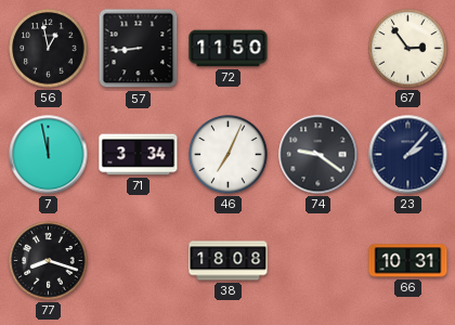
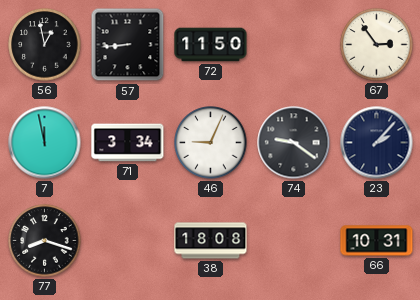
46: 7:04 -> 9:04 (211, 143)
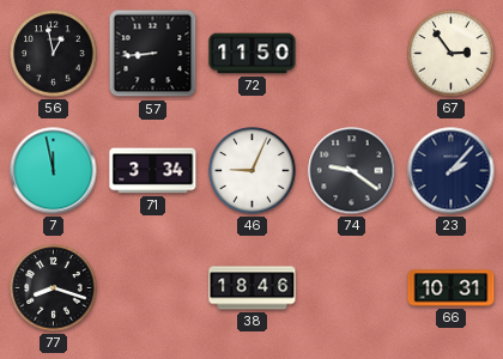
38: 18:08 -> 18:46 (253, 288)
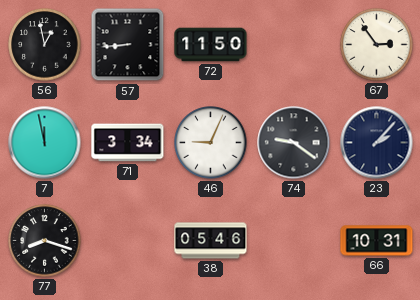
38: 18:46 -> 05:46 (211, 241)
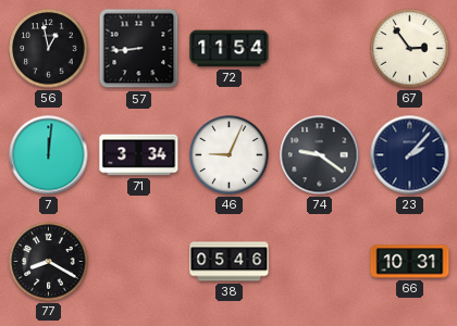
72: 11:50 -> 11:54 (230, 49)
7: 11:58 -> 12:01 (49, 155)
77: 8:18 -> 8:20 (49, 262)
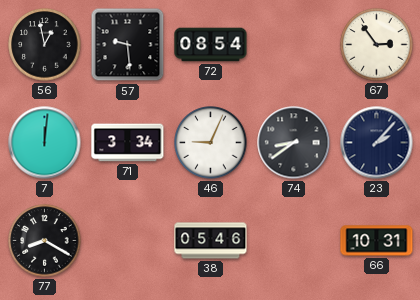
57: 8:44 -> 9:29 (128, 45)
72: 11:54 -> 08:54 (211, 45)
74: 9:21 -> 8:39 (294, 143)
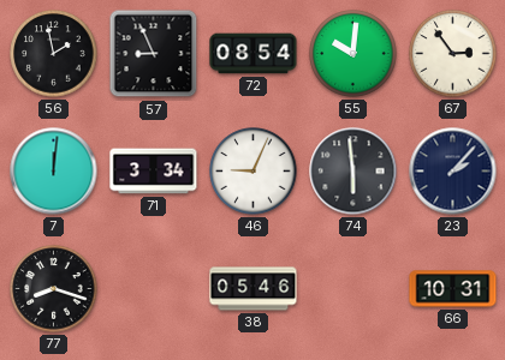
56: 12:58 -> 1:58 (54, 54)
57: 9:29 -> 8:56 (154, 54)
55: none -> 10:01 (353, 54)
74: 8:39 -> 5:59 (353, 172)
77: 8:20 -> 8:18 (54, 289)
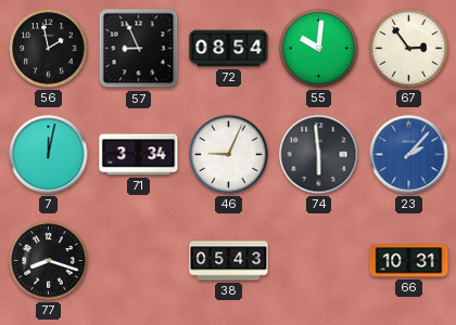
7: 12:01 -> 12:02 (49, 155)
23 dial: navy -> blue (409, 155)
38: 05:46 -> 05:43 (229, 261)
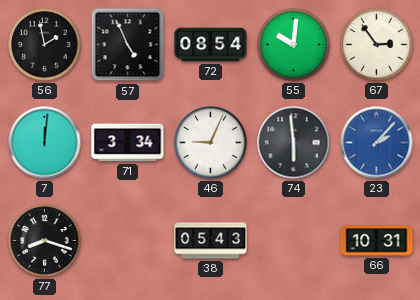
57: 8:56 -> 4:56 (128, 45)
7: 12:02 -> 12:01 (45, 143)
